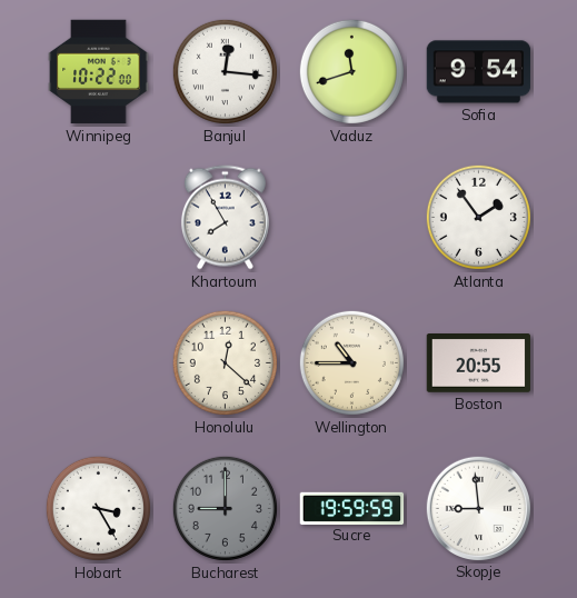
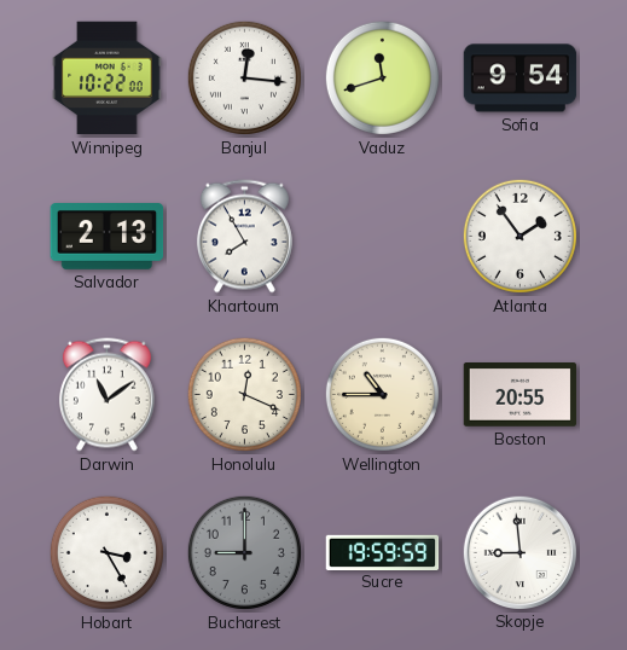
Salvador: none -> 2:13 (108, 237)
Darwin: none -> 11:09 (106, 395)
Honolulu: 12:22 -> 12:19 (244, 394)
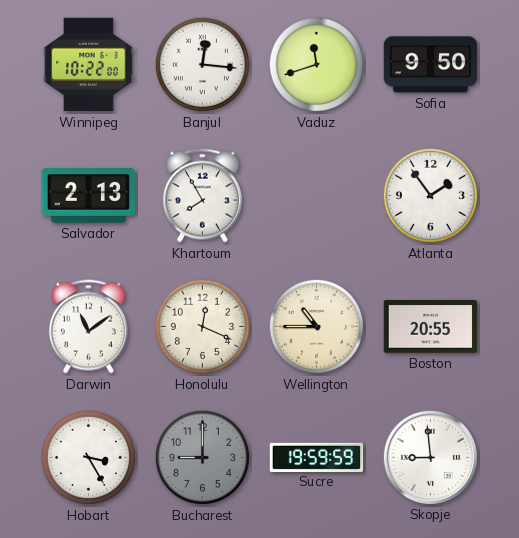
Sofia: 9:54 -> 9:50 (431, 65)
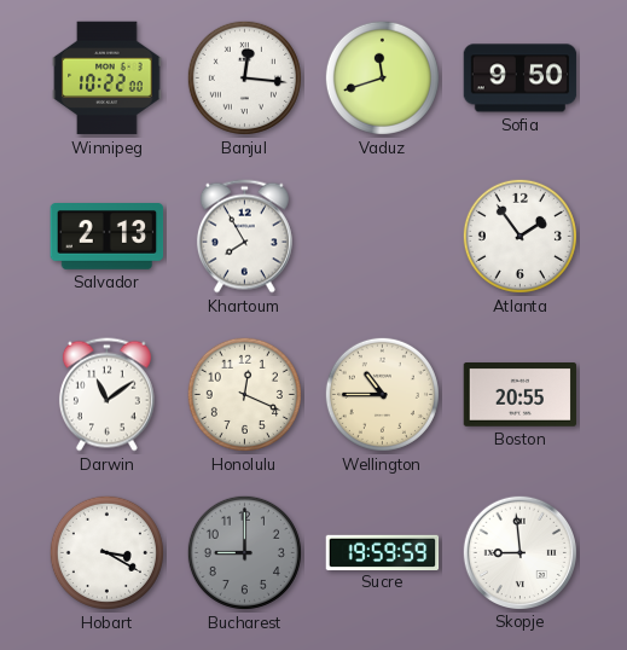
Hobart: 3:25 -> 3:20 (106, 552)
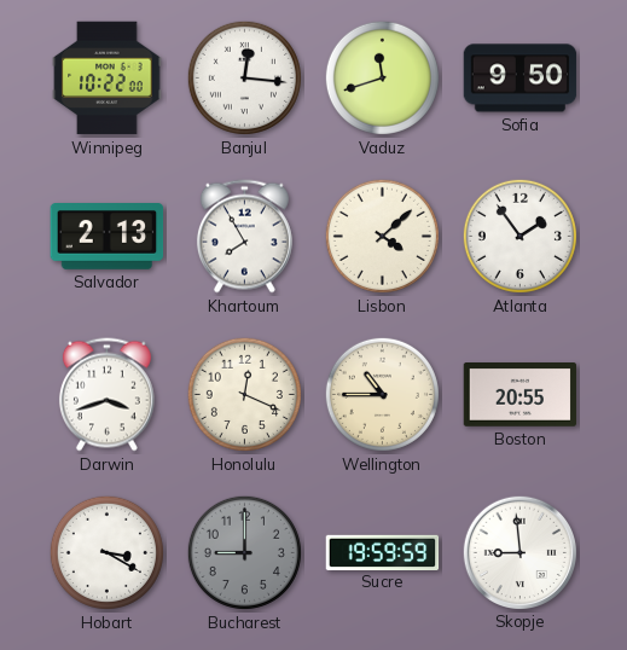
Lisbon: none -> 4:08 (382, 236)
Darwin: 11:09 -> 3:42 (106, 395)
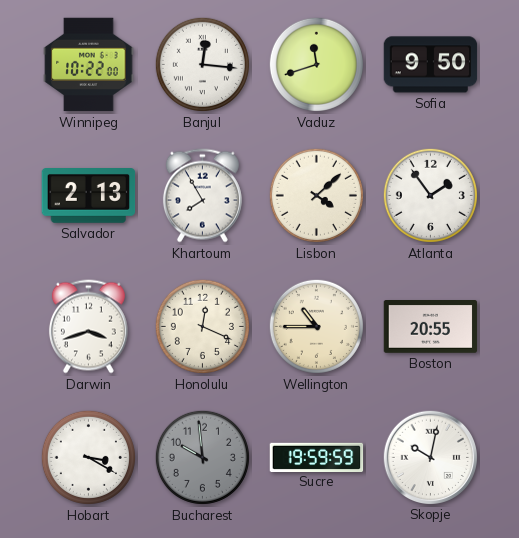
Bucharest: 9:00 -> 9:59 (202, 457)
Skopje: 8:59 -> 10:02 (430, 457)
